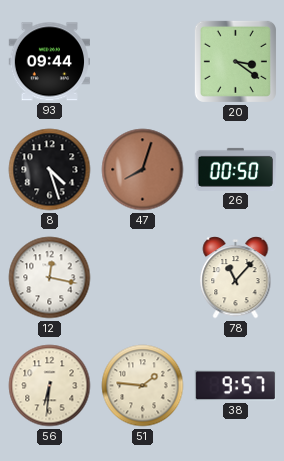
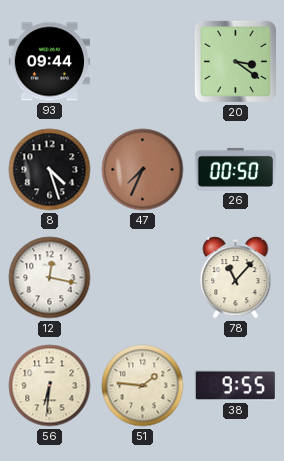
47: 8:03 -> 7:34 (143, 170)
38: 9:57 -> 9:55 (235, 386)
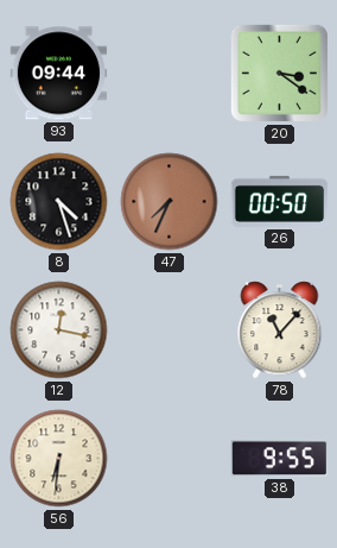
51: 1:46 -> none (143, 386)
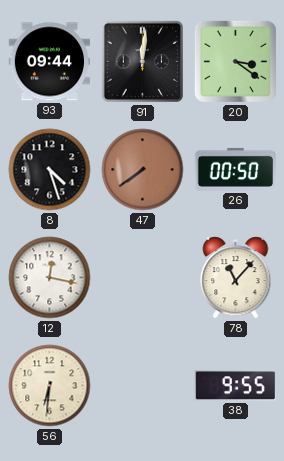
91: none -> 12:01 (142, 61)
47: 7:34 -> 7:39 (143, 170)
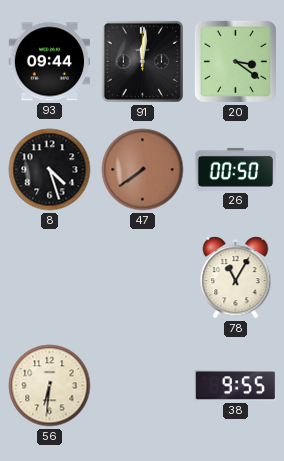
12: 12:17 -> none (50, 278)
78: 11:07 -> 11:05 (236, 278)
